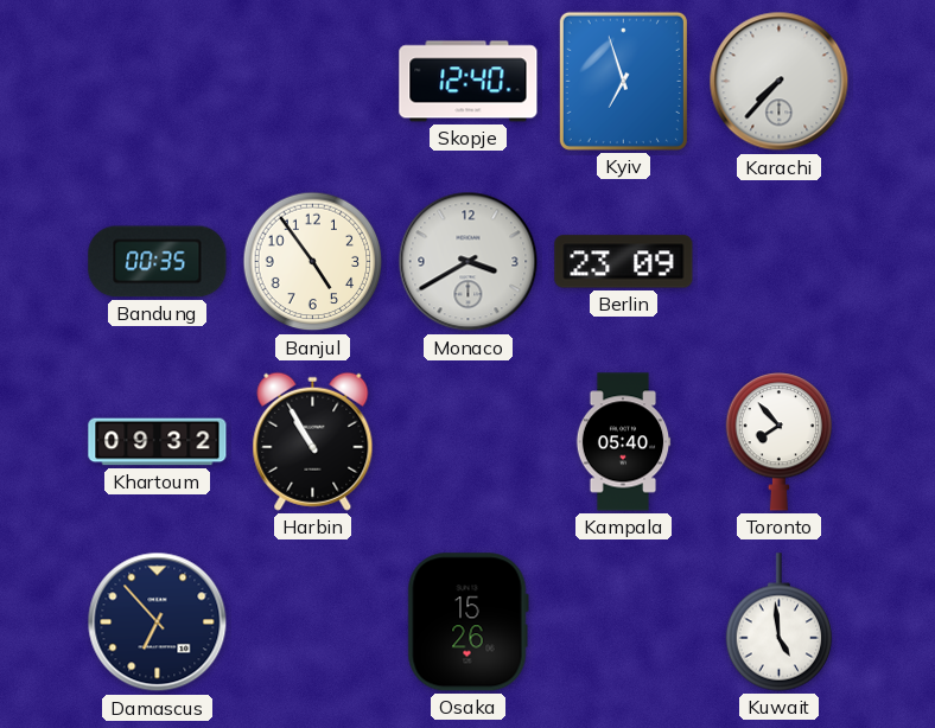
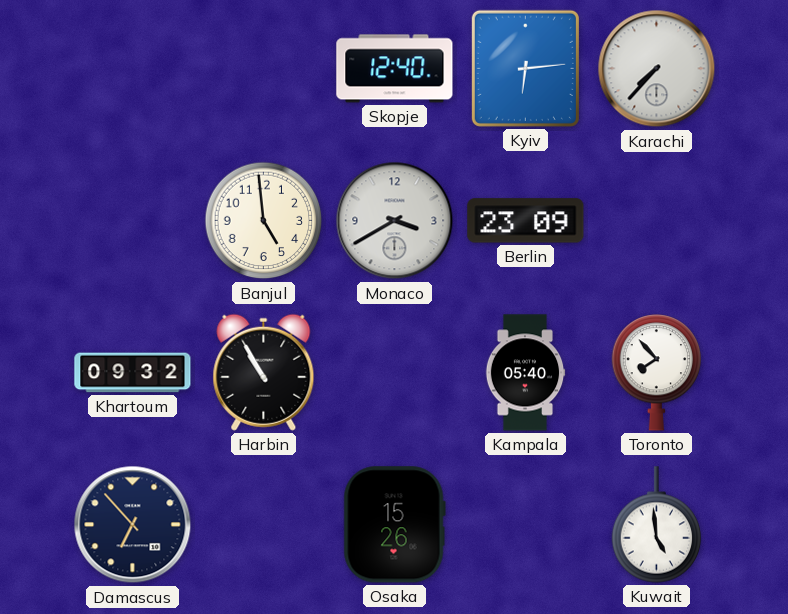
Kyiv: 6:57 -> 6:14 (525, 68)
Bandung: 00:35 -> none (158, 262)
Banjul: 4:54 -> 4:59 (264, 221)
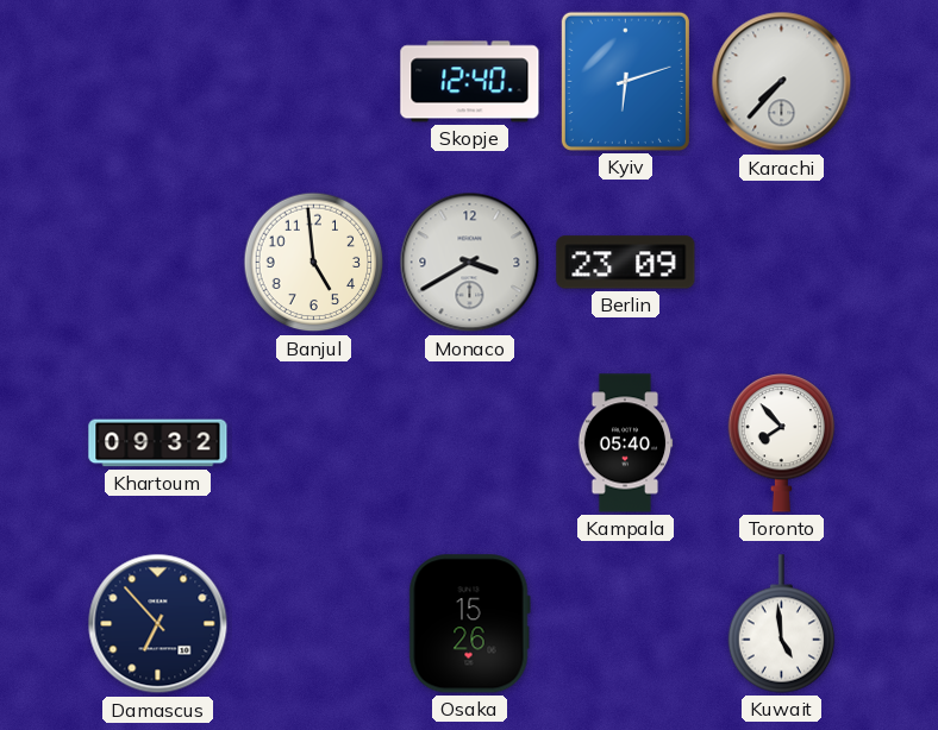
Kyiv: 6:14 -> 6:12 (625, 81)
Harbin: 10:55 -> none (264, 372)
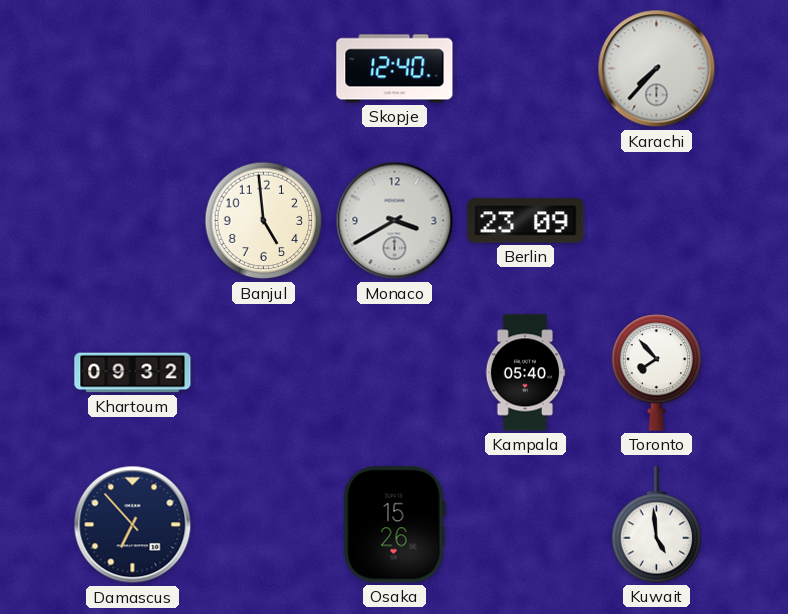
Kyiv: 6:12 -> none (625, 81)
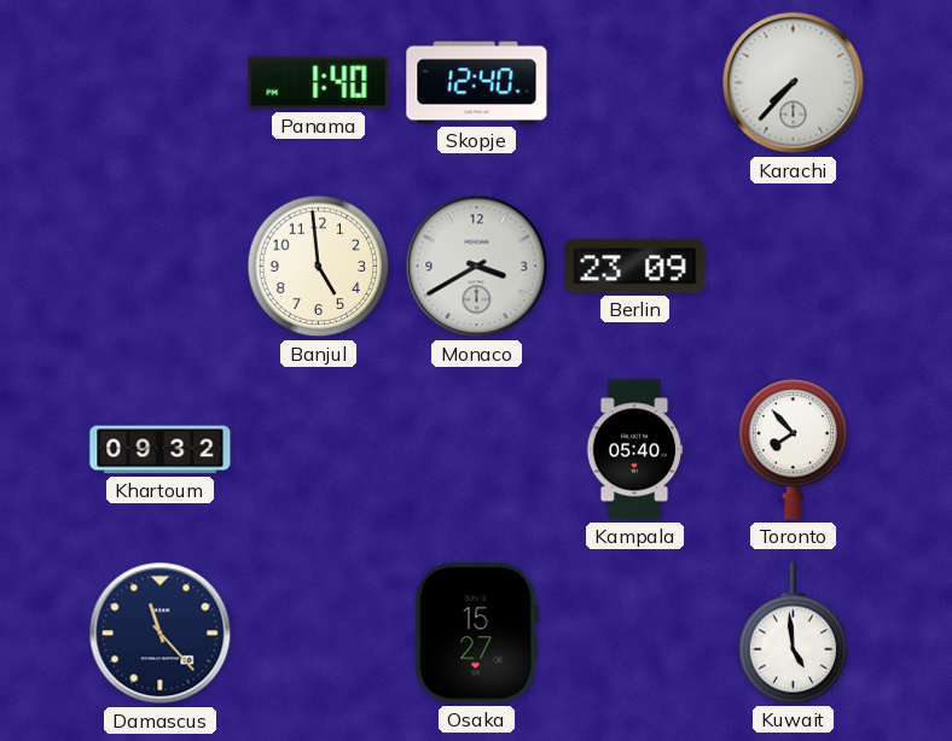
Panama: none -> 1:40 (319, 83)
Damascus: 6:53 -> 11:23 (161, 634)
Osaka: 15:26 -> 15:27 (476, 634)
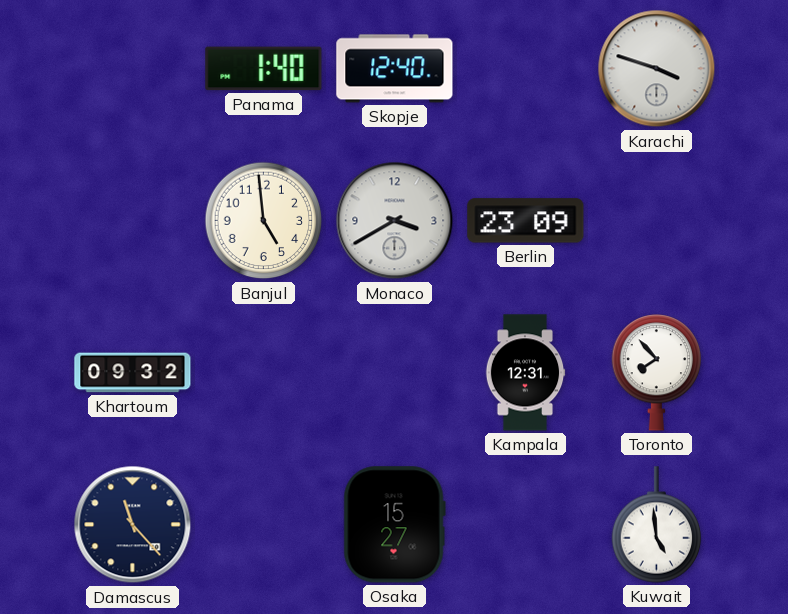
Karachi: 7:37 -> 3:48 (657, 69)
Kampala: 05:40 -> 12:31 (525, 373)
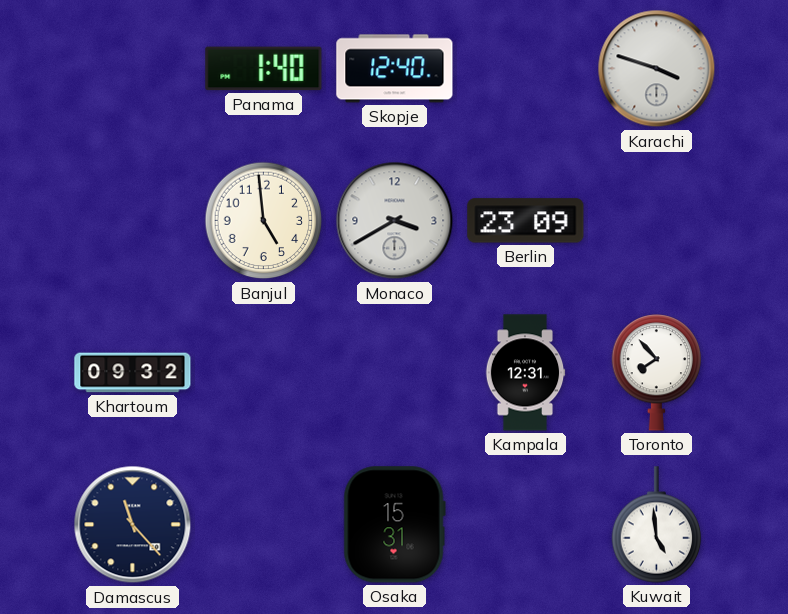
Osaka: 15:27 -> 15:31 (394, 525)
